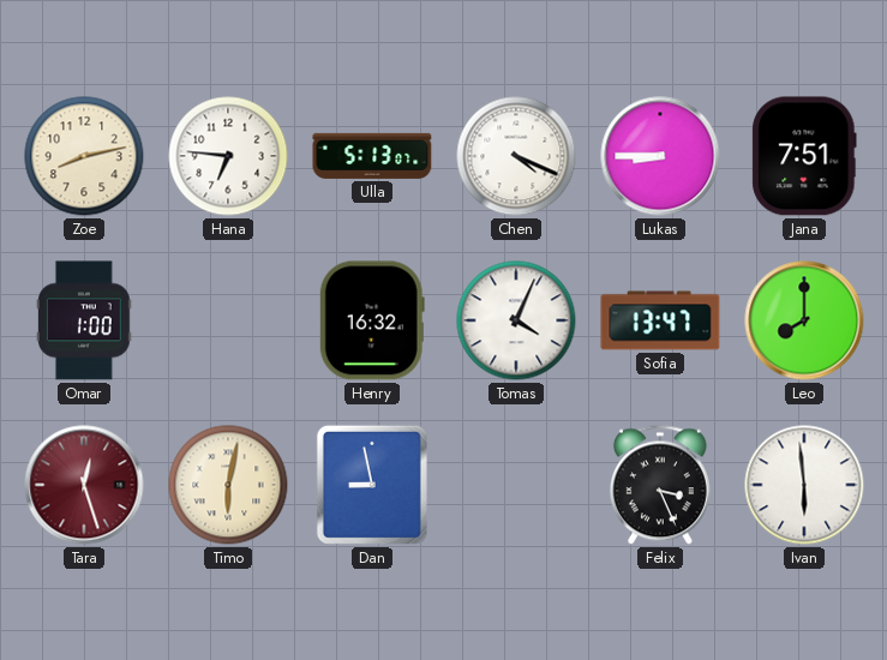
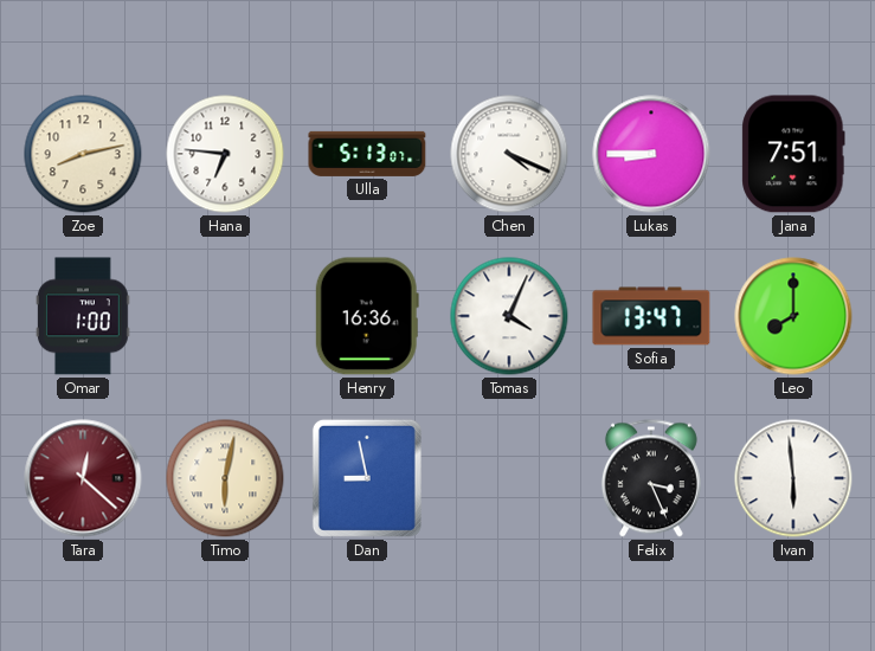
Henry: 16:32 -> 16:36 (367, 316)
Tara: 12:27 -> 12:22 (83, 478)
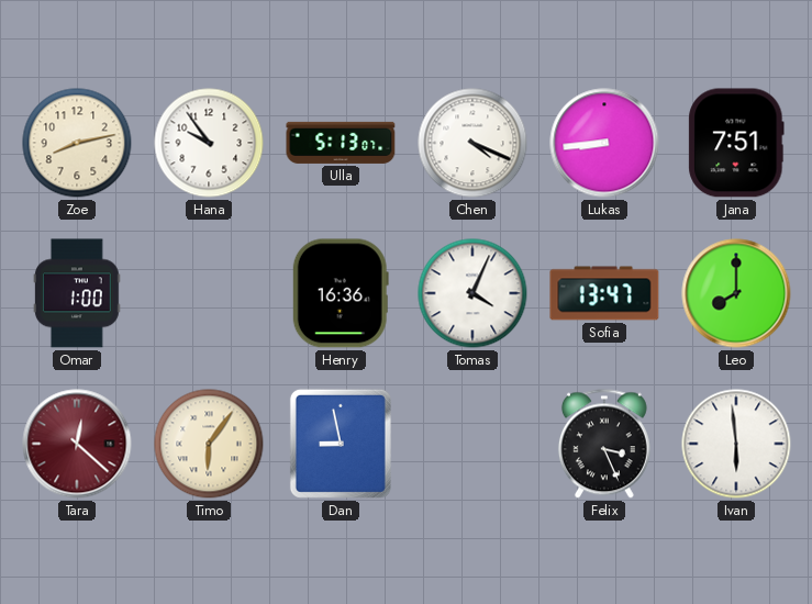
Hana: 6:46 -> 9:54 (209, 143)
Lukas: 8:45 -> 8:44 (604, 143)
Timo: 6:02 -> 6:06 (209, 444)
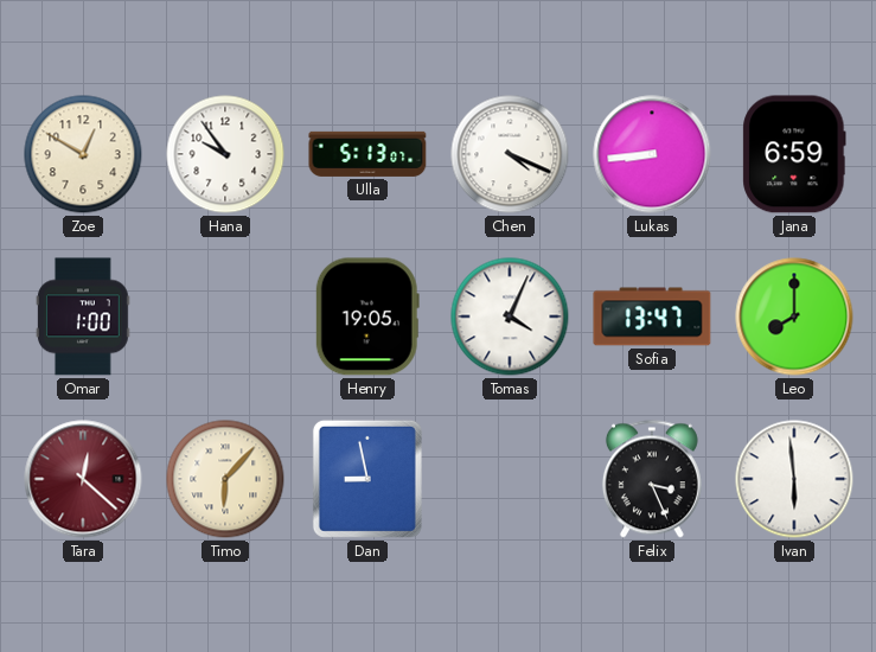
Zoe: 8:13 -> 12:50 (83, 154)
Jana: 7:51 -> 6:59 (794, 154)
Henry: 16:36 -> 19:05 (367, 317)
Timo: 6:06 -> 6:07 (225, 479)
